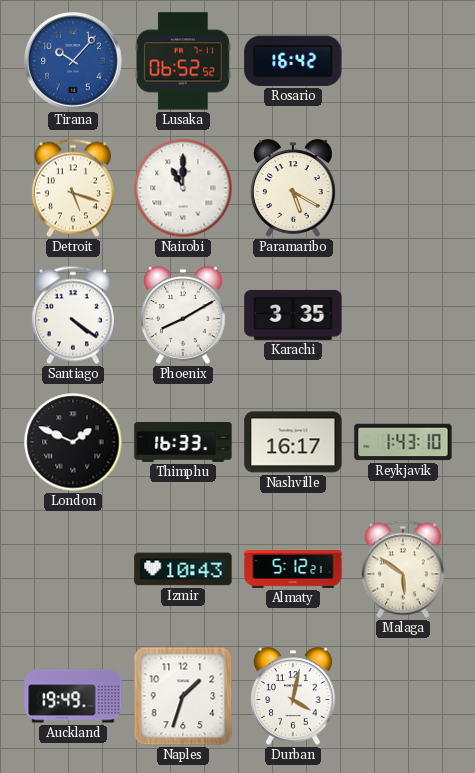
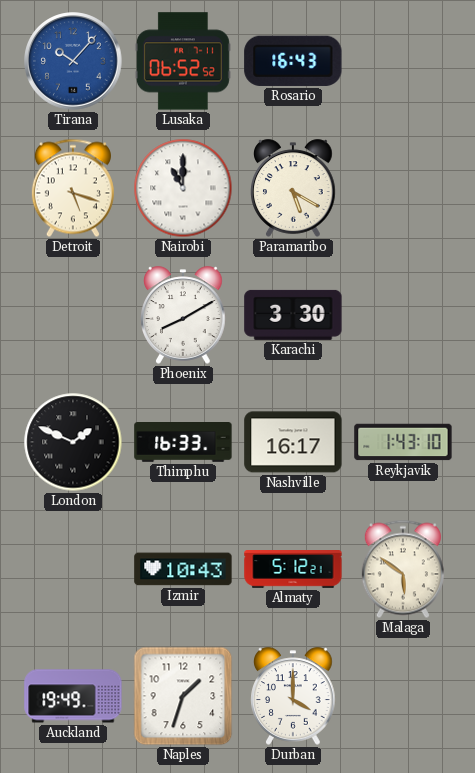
Rosario: 16:42 -> 16:43 (293, 61)
Santiago: 4:21 -> none (73, 315)
Karachi: 3:35 -> 3:30 (293, 315)
Durban: 4:02 -> 4:00 (293, 696)
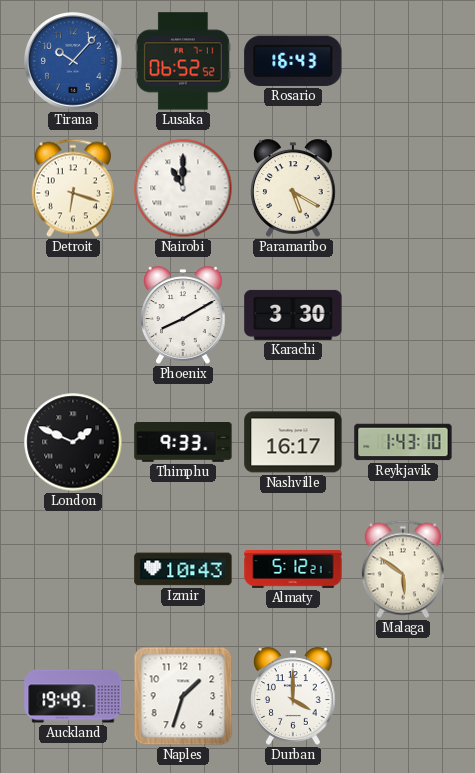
Detroit: 5:18 -> 6:18 (73, 188)
Thimphu: 16:33 -> 9:33 (183, 443)
